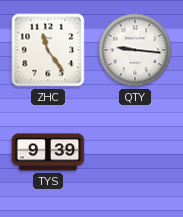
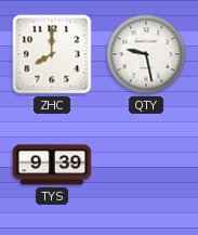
ZHC: 11:24 -> 8:00 (52, 54)
QTY: 9:16 -> 9:28 (146, 54)
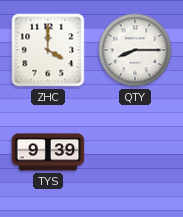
ZHC: 8:00 -> 4:00 (48, 50)
QTY: 9:28 -> 8:15 (135, 50)
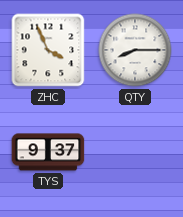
ZHC: 4:00 -> 3:56 (48, 50)
TYS: 9:39 -> 9:37 (48, 152)
